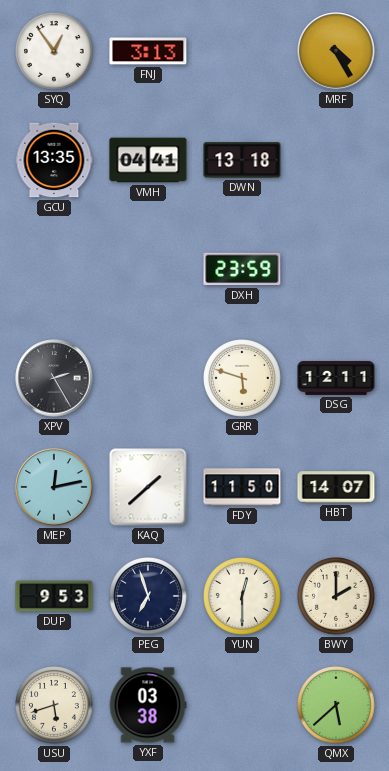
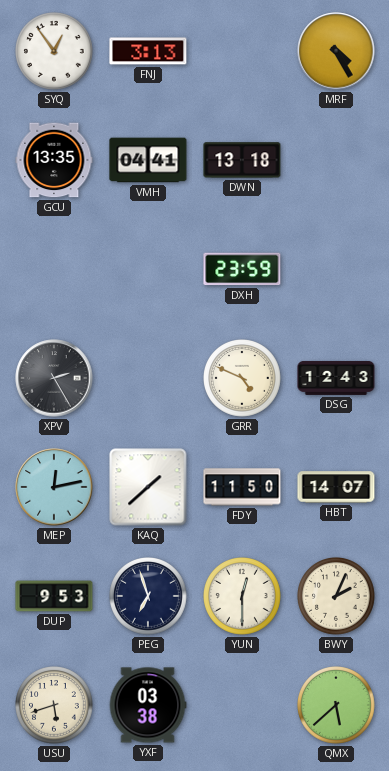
GRR: 5:48 -> 4:49 (243, 379)
DSG: 12:11 -> 12:43 (336, 378)
BWY: 2:00 -> 2:04 (337, 597)
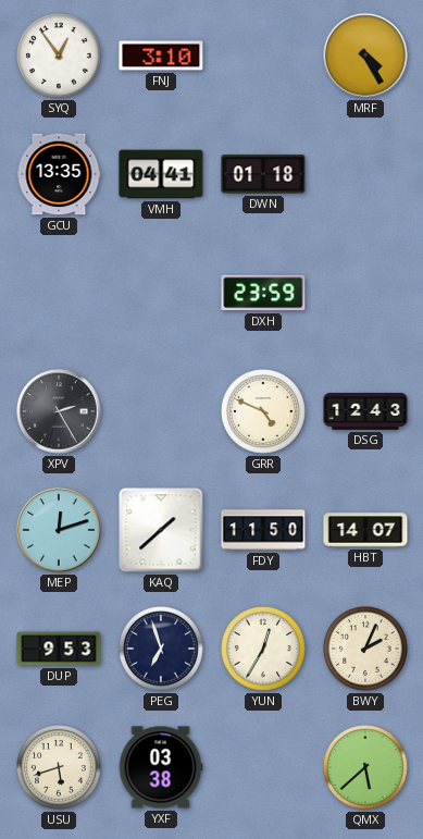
FNJ: 3:13 -> 3:10 (161, 55)
DWN: 13:18 -> 01:18 (263, 174)
MEP: 12:13 -> 12:12 (59, 530)
YUN: 12:30 -> 12:35 (264, 650)
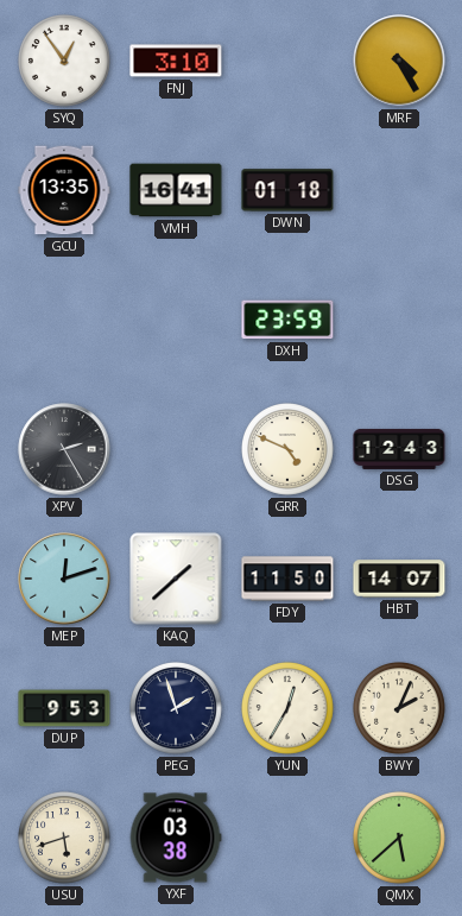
VMH: 04:41 -> 16:41 (176, 190)
PEG: 6:57 -> 1:57 (177, 709)
